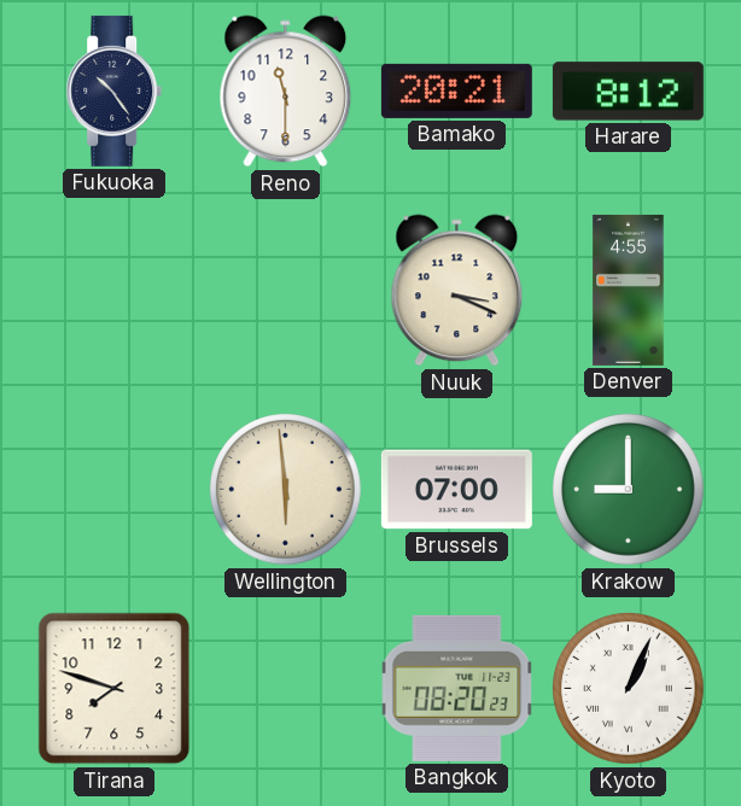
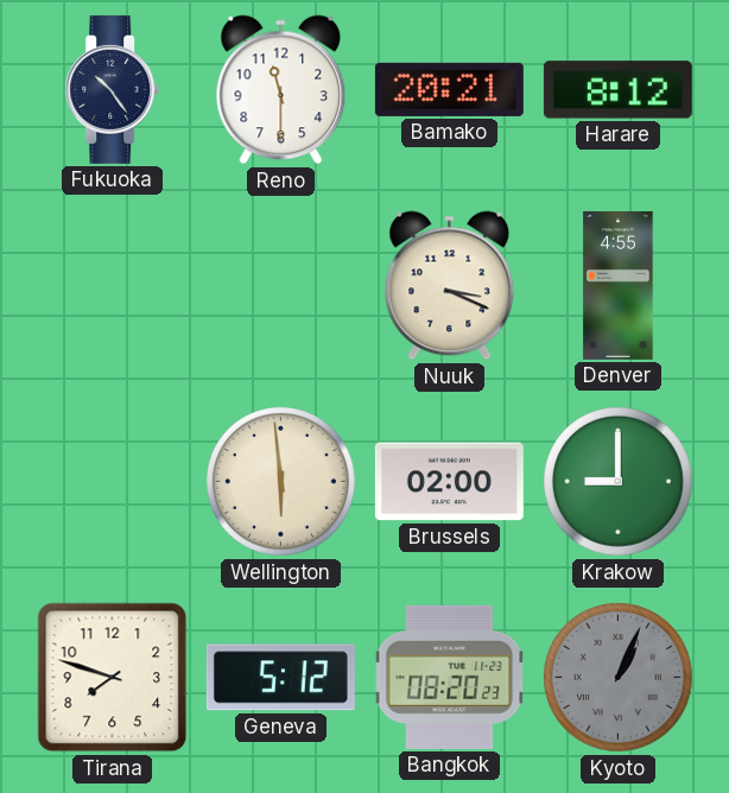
Brussels: 07:00 -> 02:00 (449, 482)
Geneva: none -> 5:12 (280, 678)
Kyoto dial: white -> grey (619, 678)
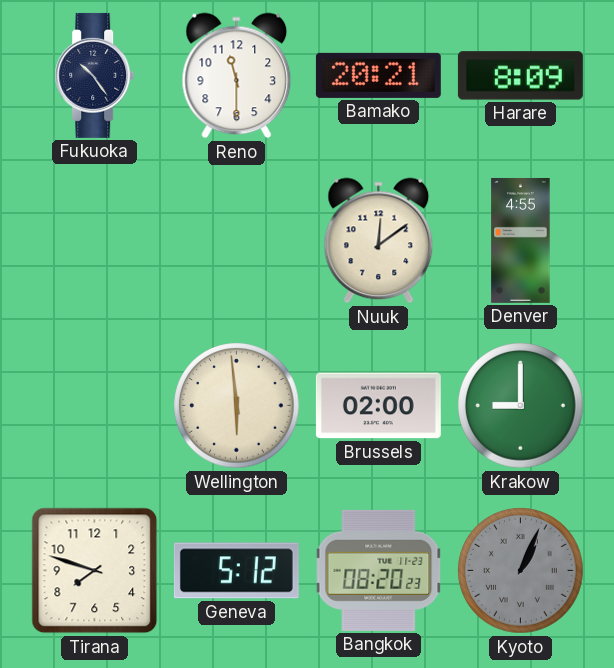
Harare: 8:12 -> 8:09 (520, 76)
Nuuk: 3:19 -> 12:09 (379, 241)
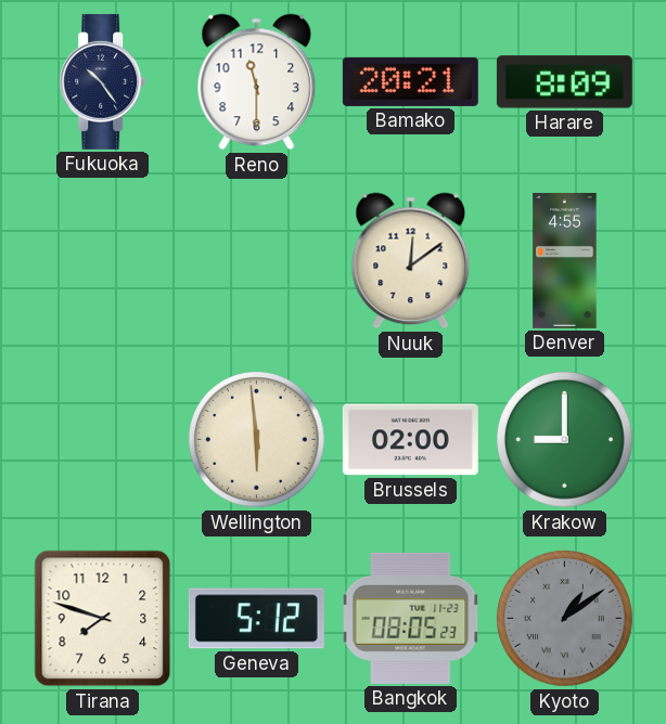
Bangkok: 08:20 -> 08:05 (411, 618)
Kyoto: 1:04 -> 1:09 (565, 619)
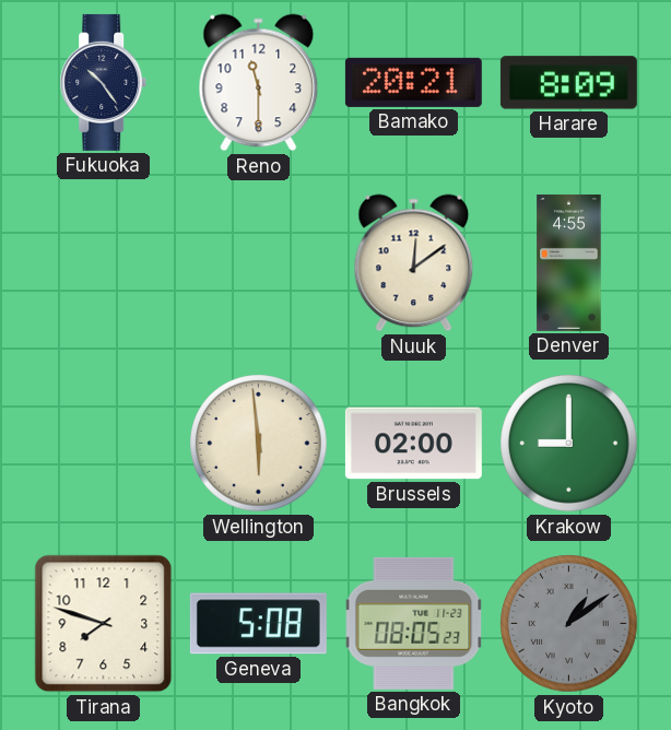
Geneva: 5:12 -> 5:08 (258, 624)
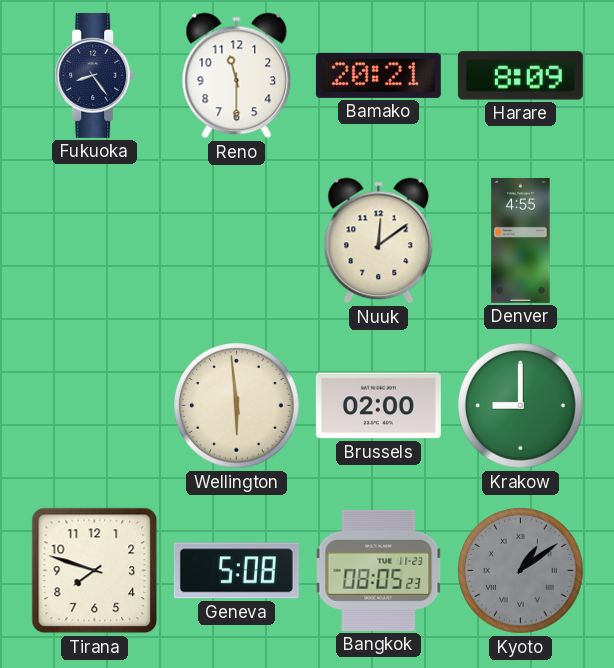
Fukuoka: 10:24 -> 8:24 (95, 75)
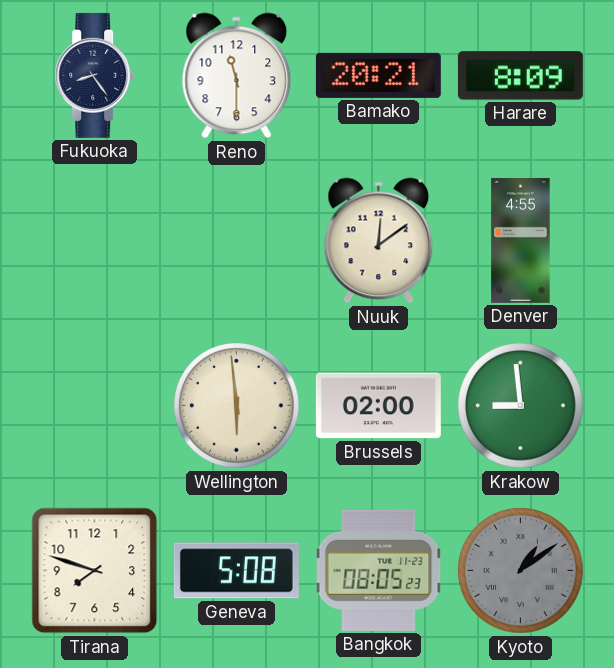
Krakow: 9:00 -> 8:59 (521, 406)
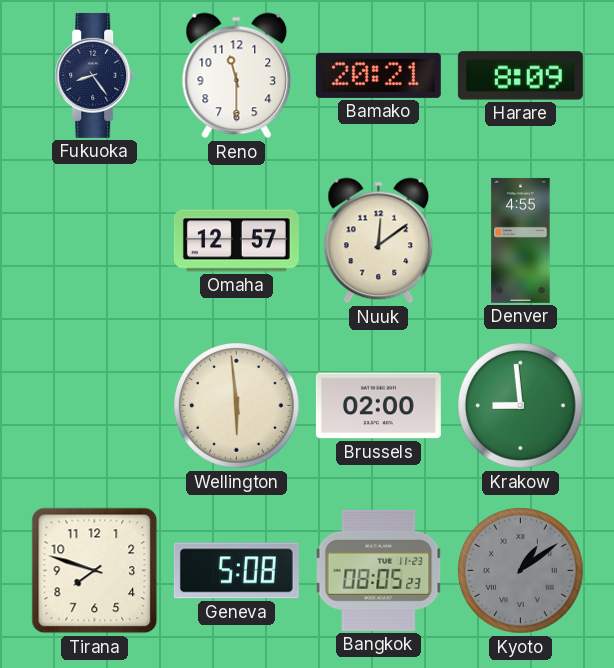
Omaha: none -> 12:57 (236, 241)
